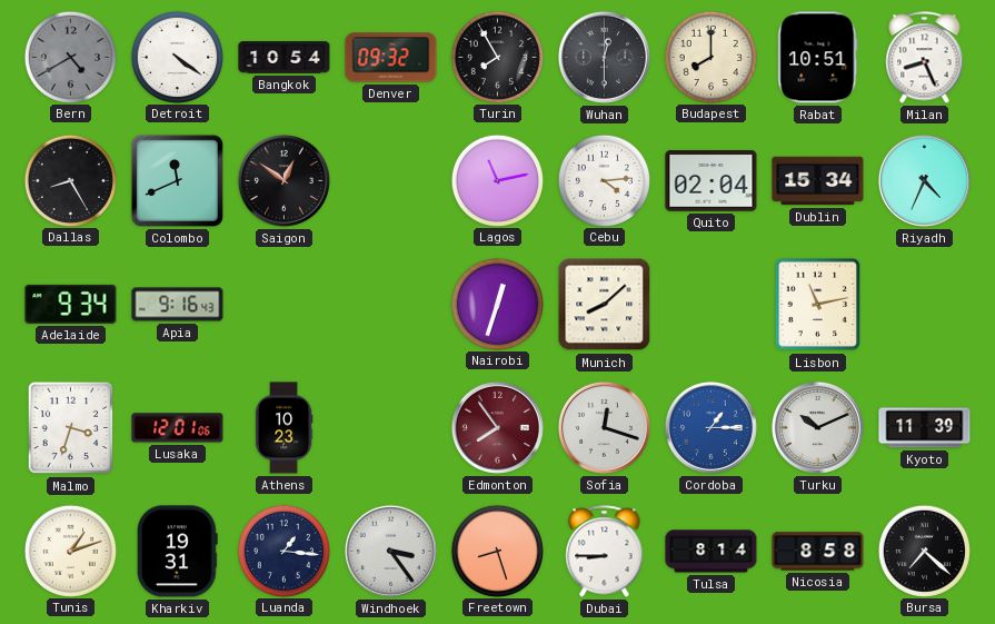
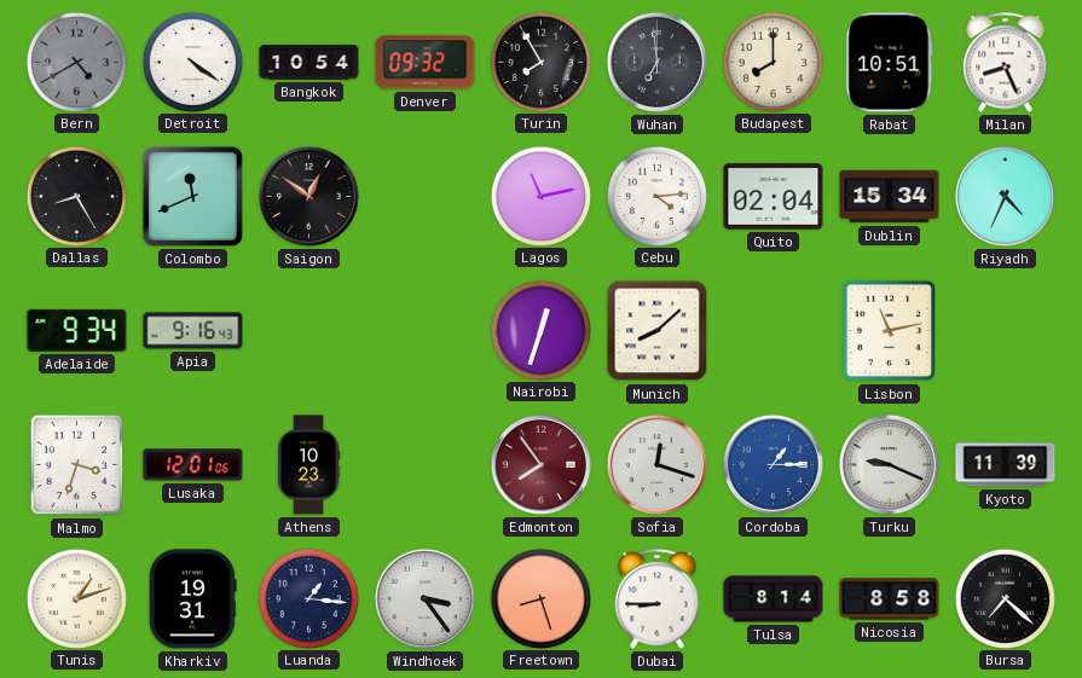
Wuhan: 12:30 -> 6:59 (656, 62)
Turku: 10:11 -> 9:19 (889, 464)
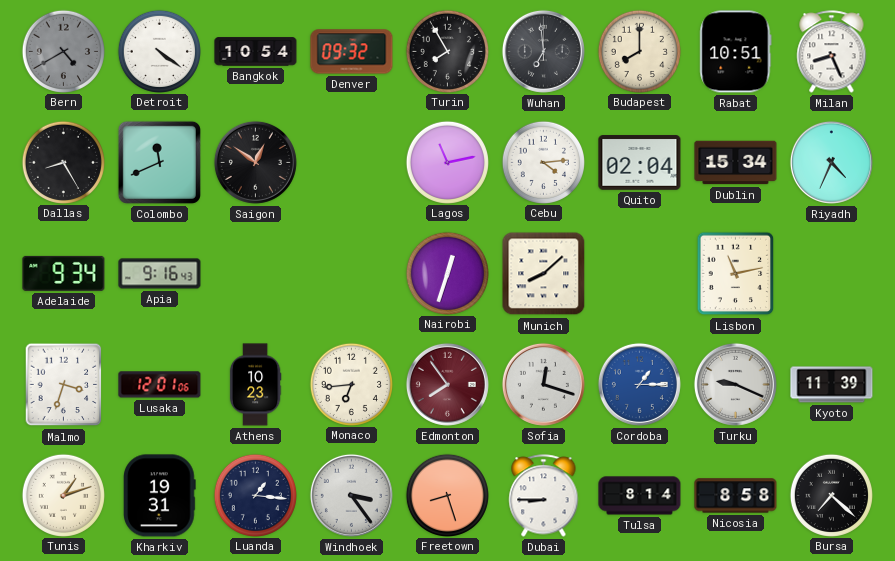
Monaco: none -> 6:44 (351, 384)
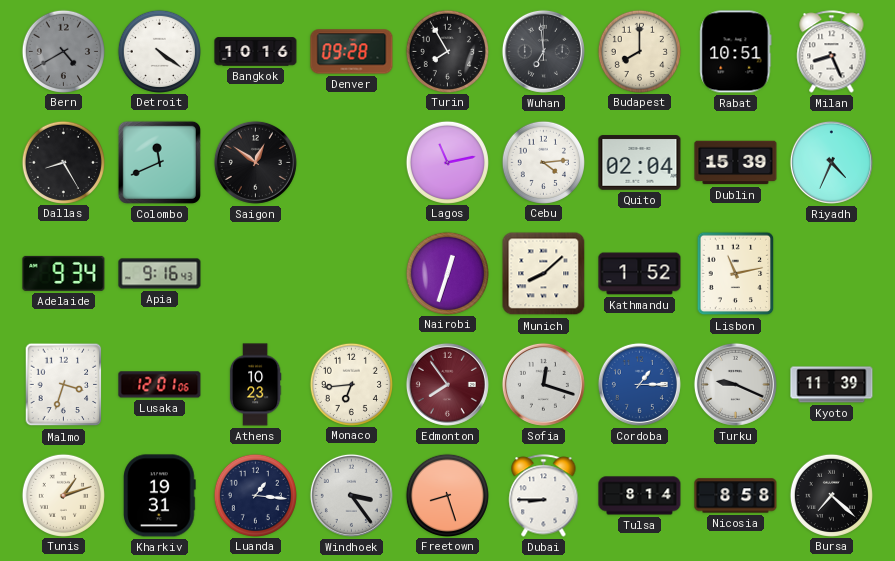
Bangkok: 10:54 -> 10:16 (256, 52)
Denver: 09:32 -> 09:28 (352, 52)
Dublin: 15:34 -> 15:39 (736, 163)
Kathmandu: none -> 1:52 (640, 274)
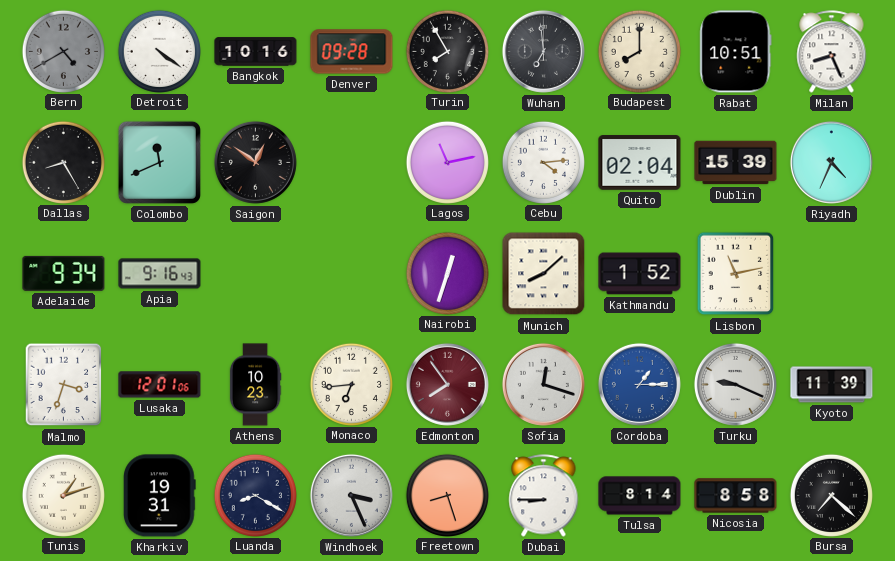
Luanda: 1:16 -> 8:20 (255, 495)
Windhoek: 3:24 -> 3:26 (351, 495)
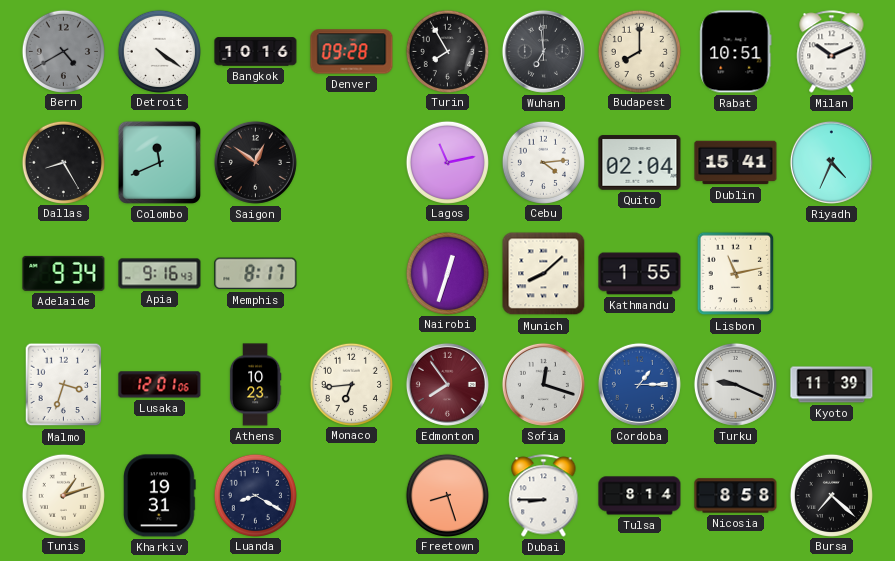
Milan: 8:26 -> 10:11 (832, 52)
Dublin: 15:39 -> 15:41 (736, 163)
Memphis: none -> 8:17 (256, 274)
Kathmandu: 1:52 -> 1:55 (640, 274)
Windhoek: 3:26 -> none (351, 495)
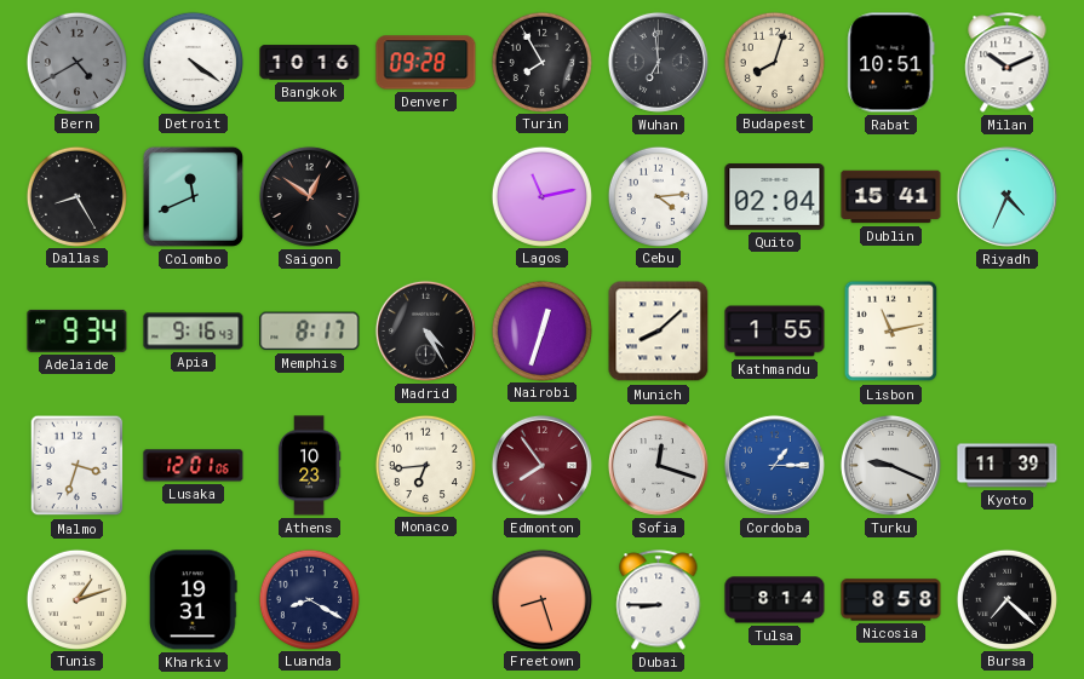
Budapest: 8:00 -> 8:03 (774, 62)
Madrid: none -> 4:25 (425, 330)
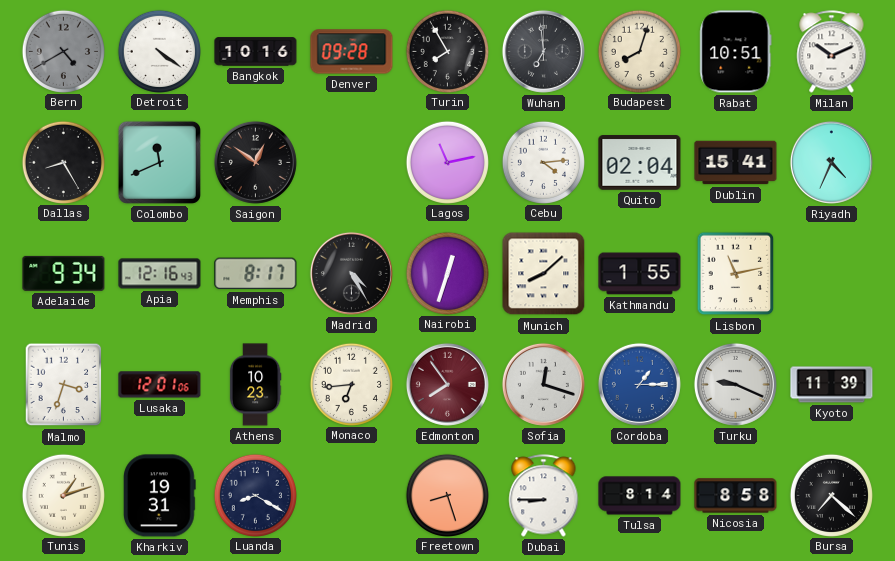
Apia: 9:16 -> 12:16 (160, 274)
